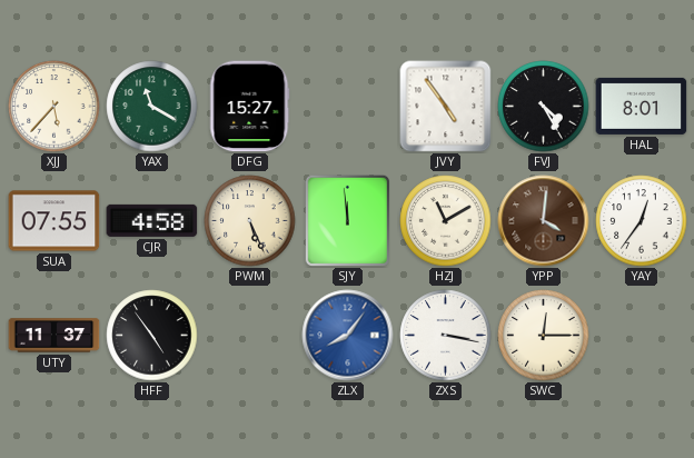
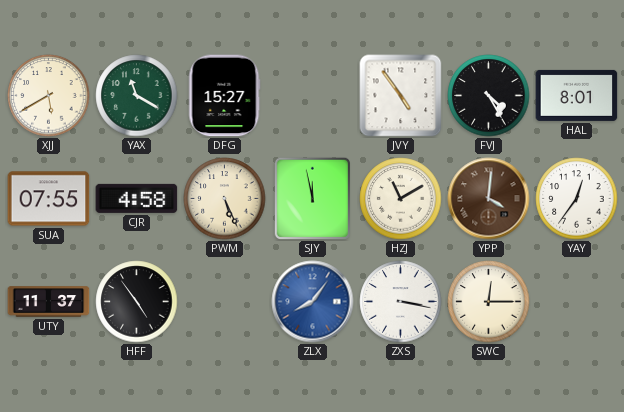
XJJ: 5:37 -> 5:40 (49, 96)
SJY: 11:59 -> 11:58 (312, 198)
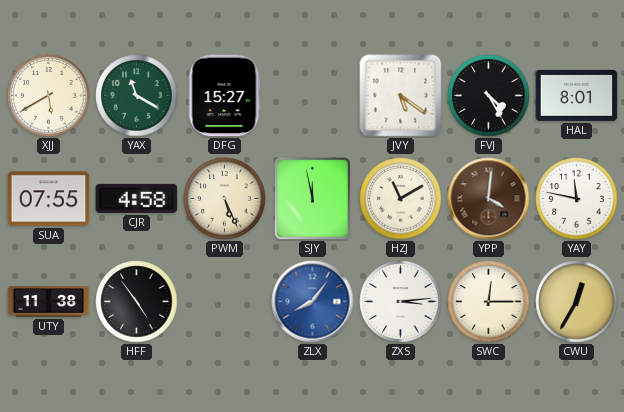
JVY: 4:54 -> 5:21 (401, 96)
YAY: 12:36 -> 11:47 (577, 199)
UTY: 11:37 -> 11:38 (49, 302)
ZXS: 3:17 -> 3:14 (401, 302)
CWU: none -> 12:35 (577, 302)
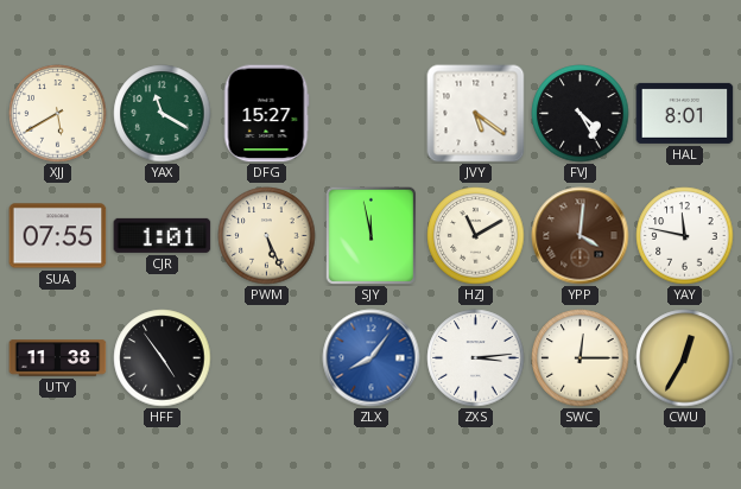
CJR: 4:58 -> 1:01 (163, 235)
